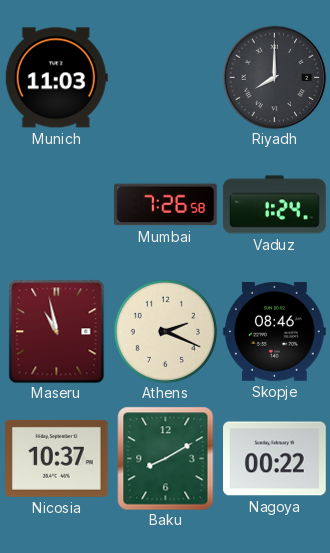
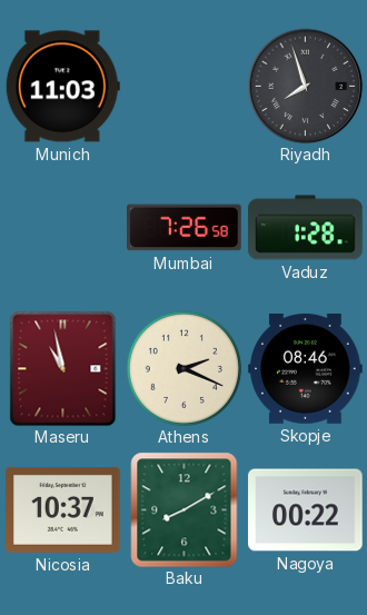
Riyadh: 8:00 -> 7:57 (305, 86)
Vaduz: 1:24 -> 1:28 (306, 228)
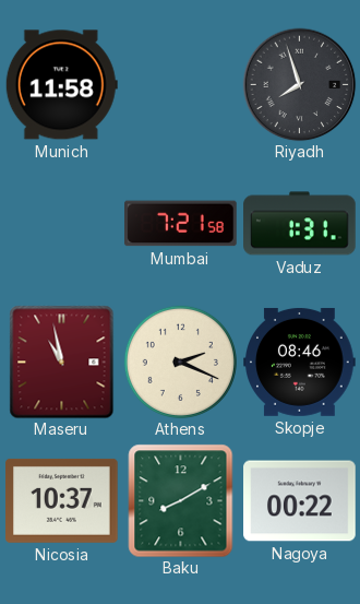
Munich: 11:03 -> 11:58 (61, 85)
Mumbai: 7:26 -> 7:21 (181, 224)
Vaduz: 1:28 -> 1:31 (300, 224)
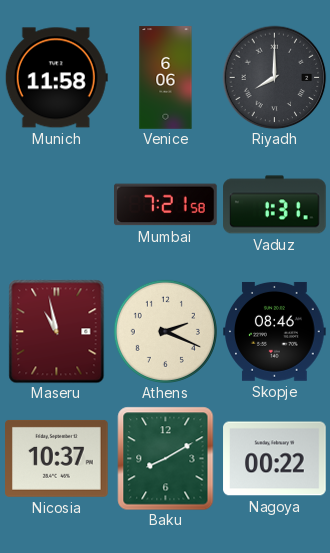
Venice: none -> 6:06 (166, 78)
Riyadh: 7:57 -> 8:00 (274, 77)
